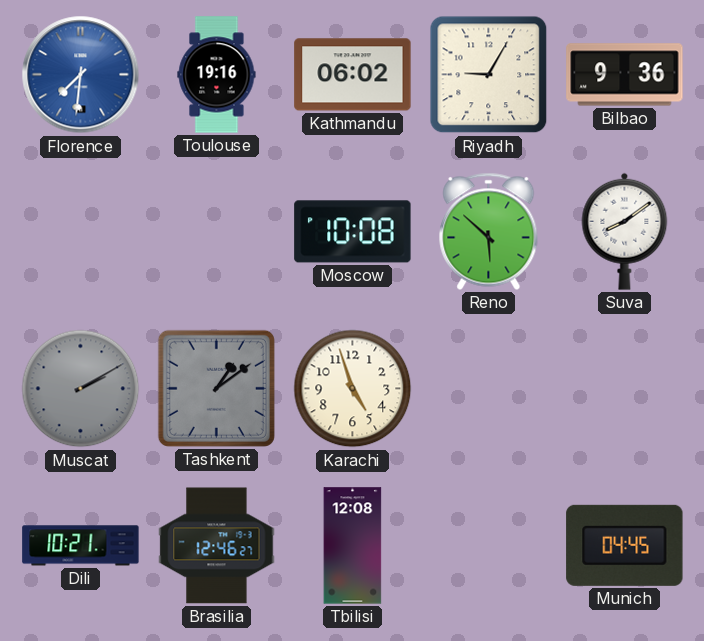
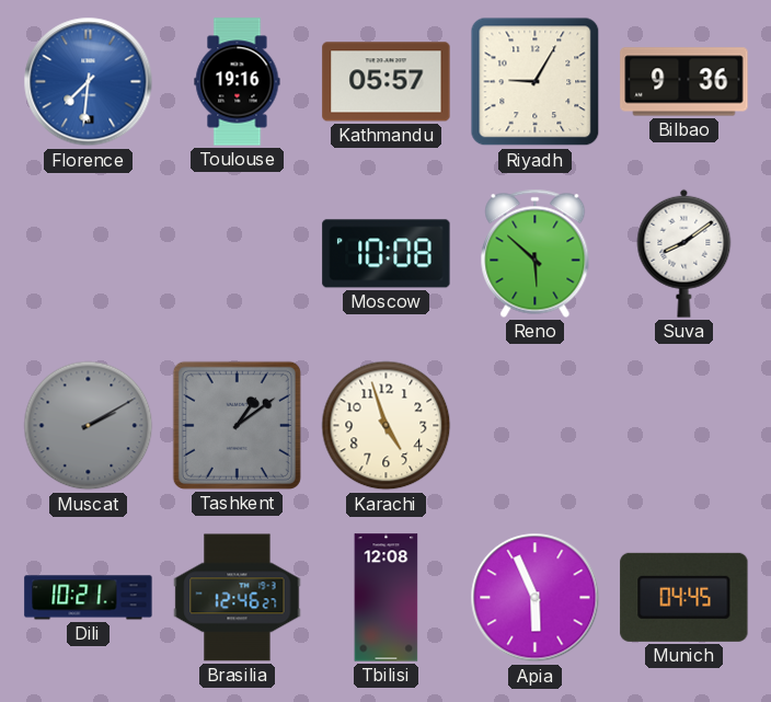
Kathmandu: 06:02 -> 05:57 (387, 82)
Apia: none -> 5:56 (536, 598)
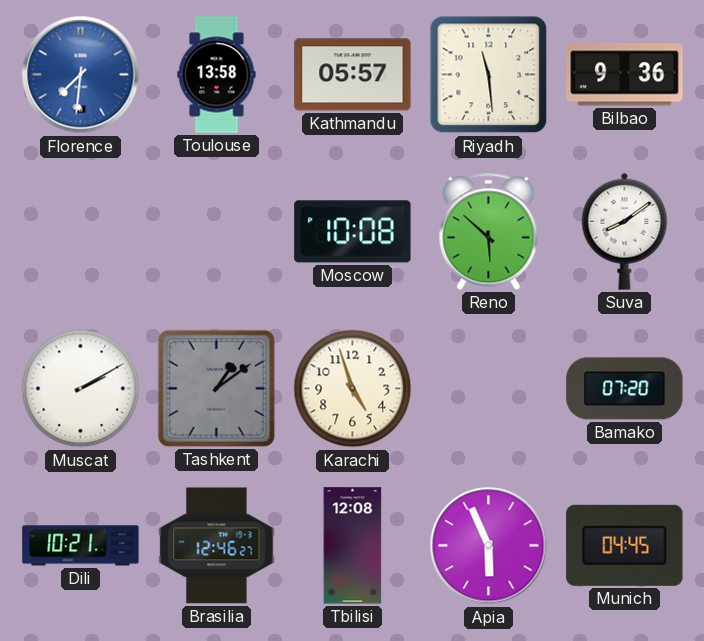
Toulouse: 19:16 -> 13:58 (217, 75)
Riyadh: 9:05 -> 11:29 (489, 75)
Muscat dial: grey -> white (81, 389)
Bamako: none -> 07:20 (625, 389)
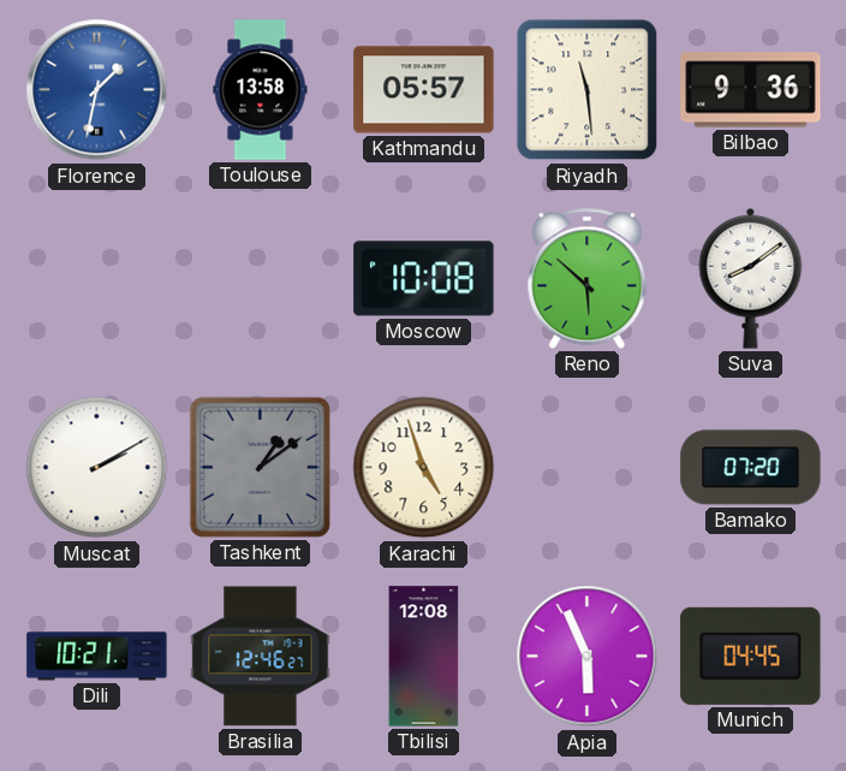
Florence: 7:31 -> 1:32 (97, 90)
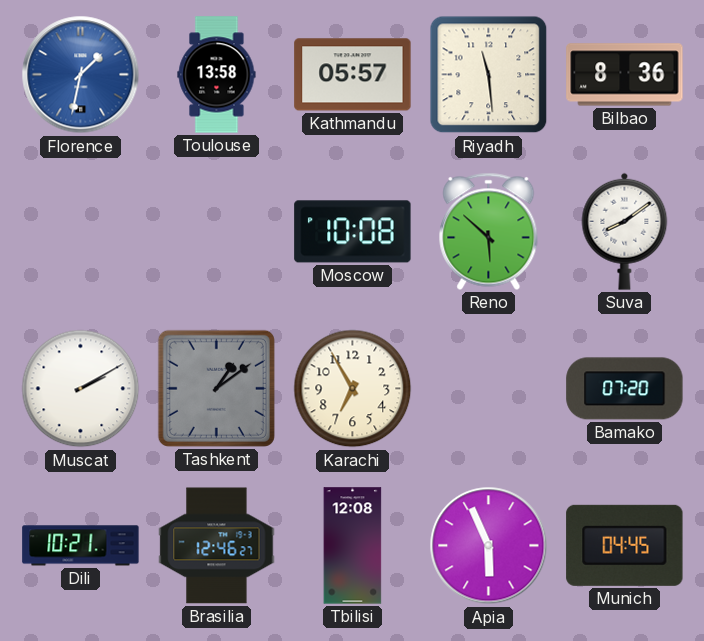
Bilbao: 9:36 -> 8:36 (625, 75)
Karachi: 4:57 -> 6:55 (353, 389)
